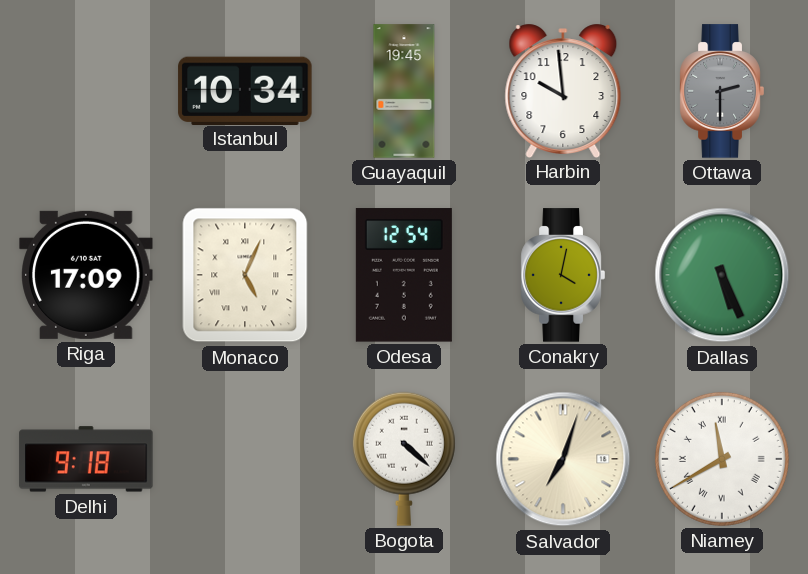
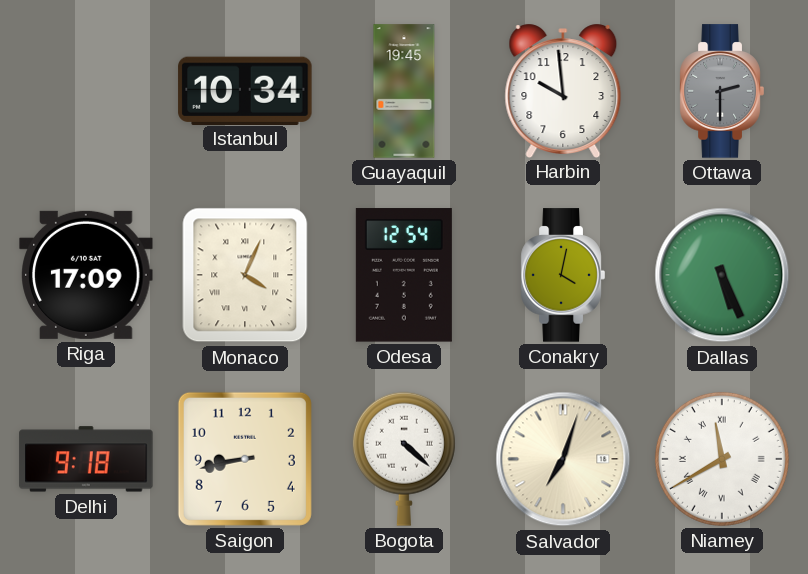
Monaco: 5:04 -> 4:04 (245, 275)
Saigon: none -> 8:43 (245, 459)
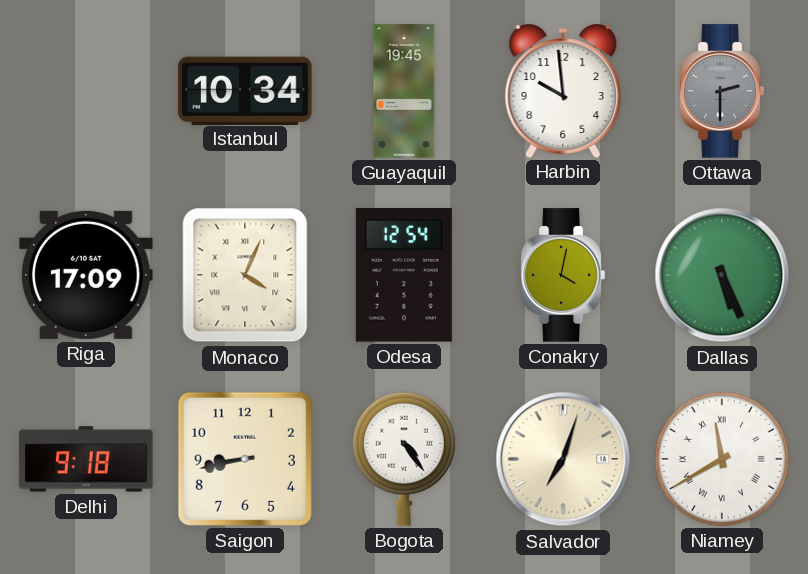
Bogota: 4:22 -> 4:24 (404, 459)
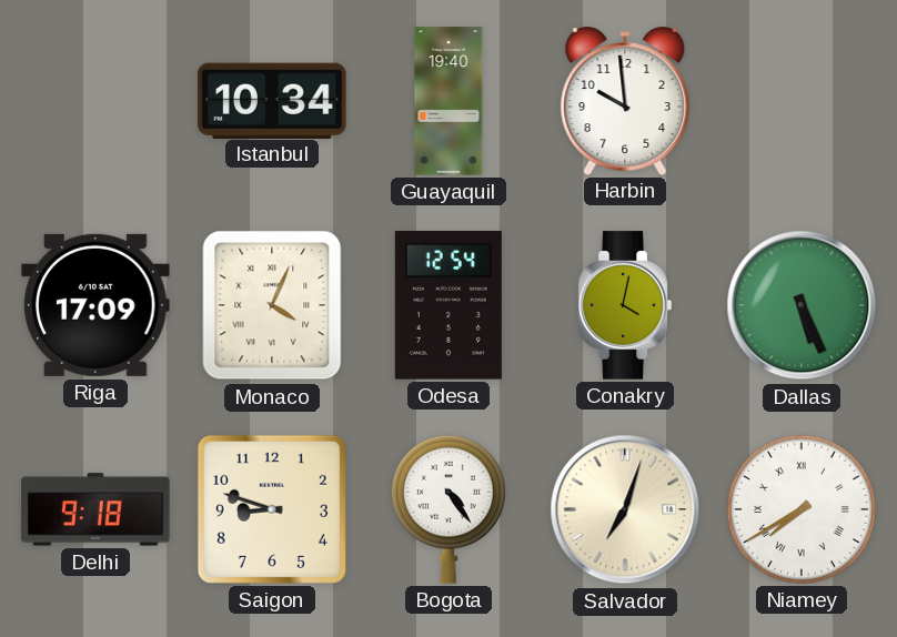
Guayaquil: 19:45 -> 19:40 (448, 101)
Ottawa: 2:30 -> none (722, 91)
Saigon: 8:43 -> 8:48 (272, 509)
Niamey: 11:40 -> 7:40 (802, 509)
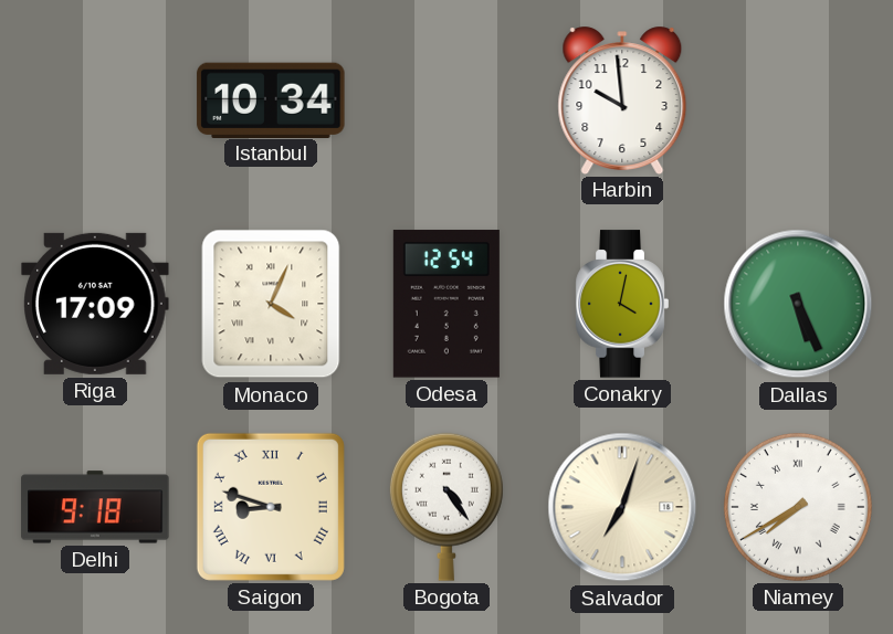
Guayaquil: 19:40 -> none (448, 101)
Saigon numerals: Arabic -> Roman (271, 507)
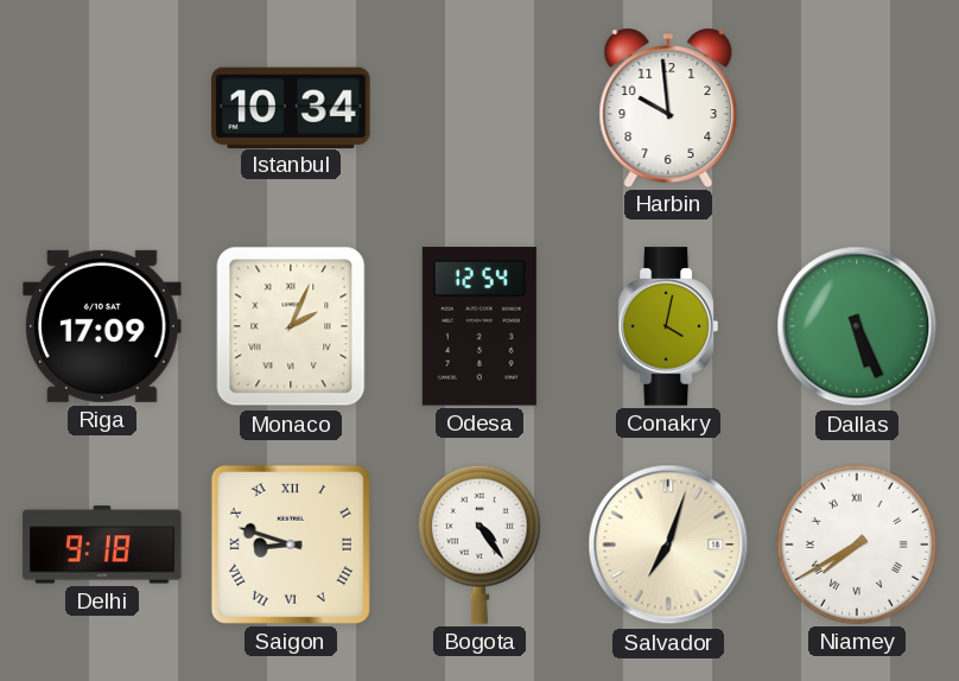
Monaco: 4:04 -> 2:04 (291, 326)
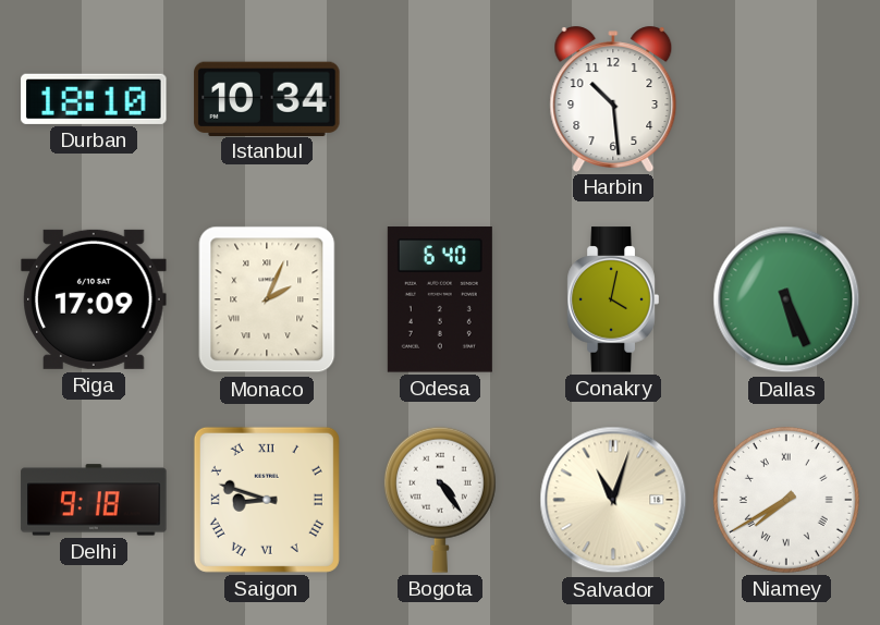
Durban: none -> 18:10 (94, 99)
Harbin: 9:59 -> 10:29 (613, 98)
Odesa: 12:54 -> 6:40 (440, 299)
Salvador: 7:03 -> 11:03 (613, 500)
